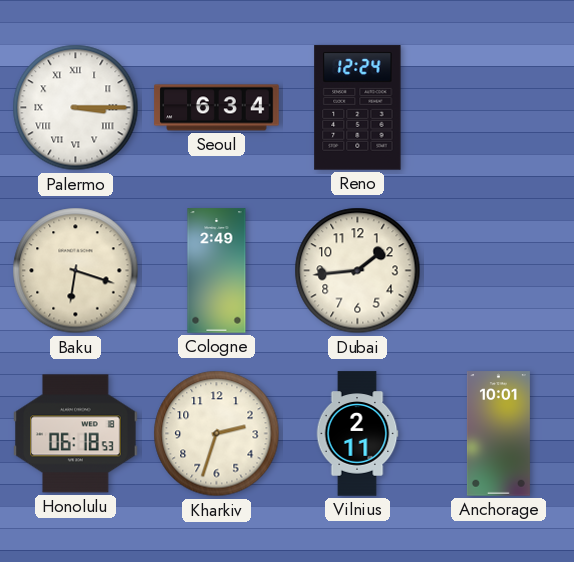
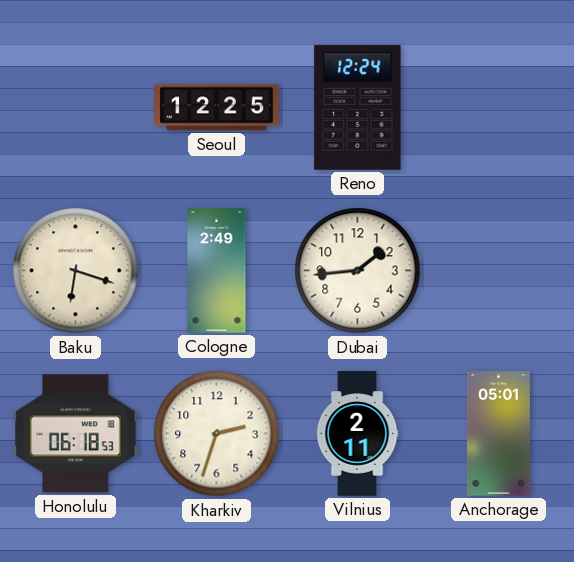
Palermo: 3:15 -> none (76, 108)
Seoul: 6:34 -> 12:25 (217, 108)
Anchorage: 10:01 -> 05:01 (498, 434)
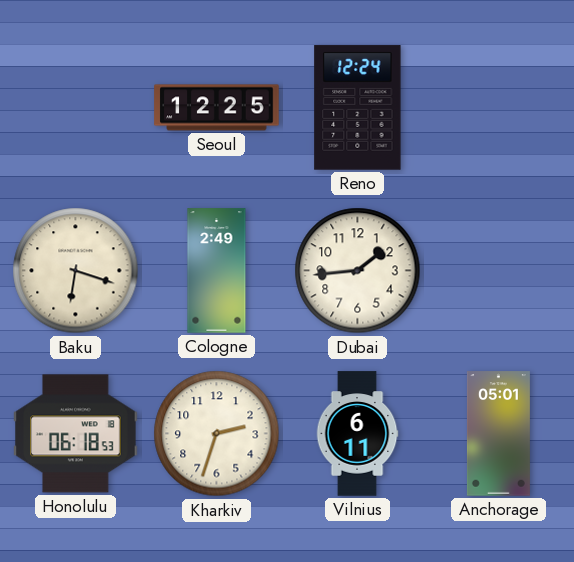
Vilnius: 2:11 -> 6:11 (357, 434)
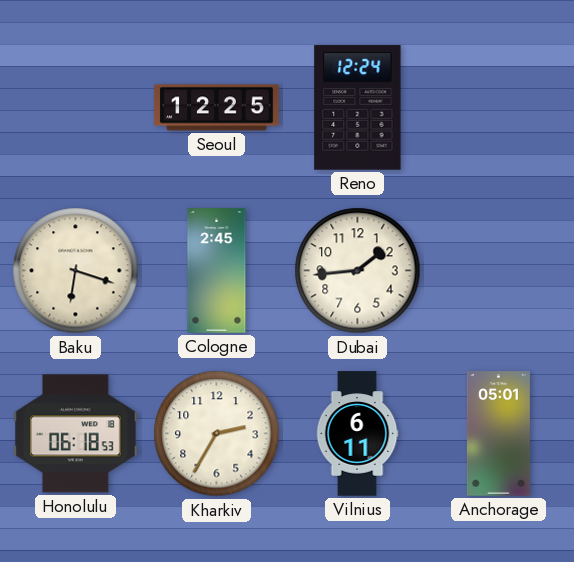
Cologne: 2:49 -> 2:45 (217, 271)
Kharkiv: 2:33 -> 2:35 (217, 434)
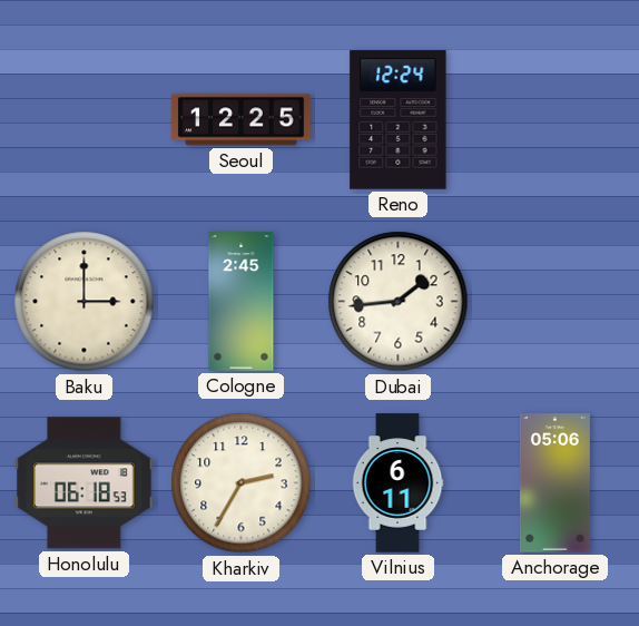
Baku: 6:18 -> 3:00 (85, 302)
Anchorage: 05:01 -> 05:06 (554, 483)
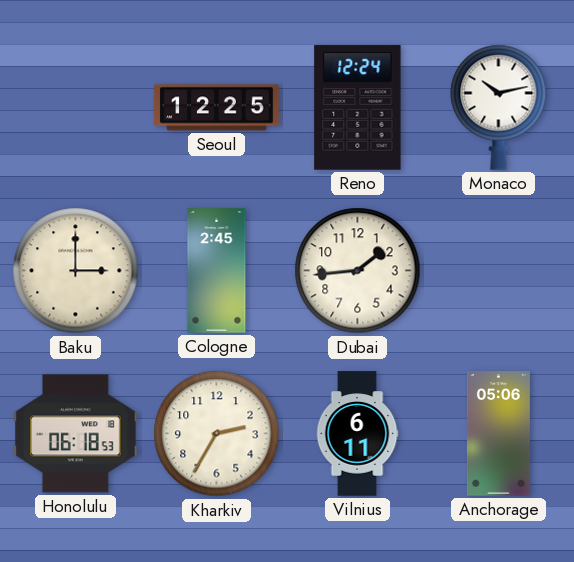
Monaco: none -> 10:13 (499, 107)
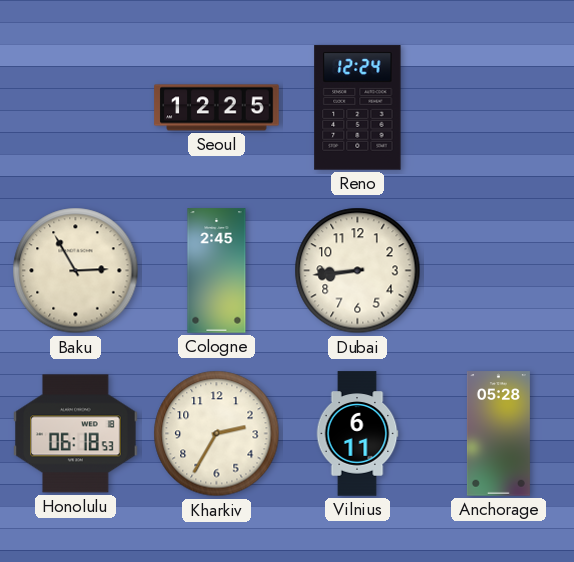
Monaco: 10:13 -> none (499, 107)
Baku: 3:00 -> 2:55 (76, 271)
Dubai: 1:44 -> 8:44 (358, 271)
Anchorage: 05:06 -> 05:28 (498, 434)
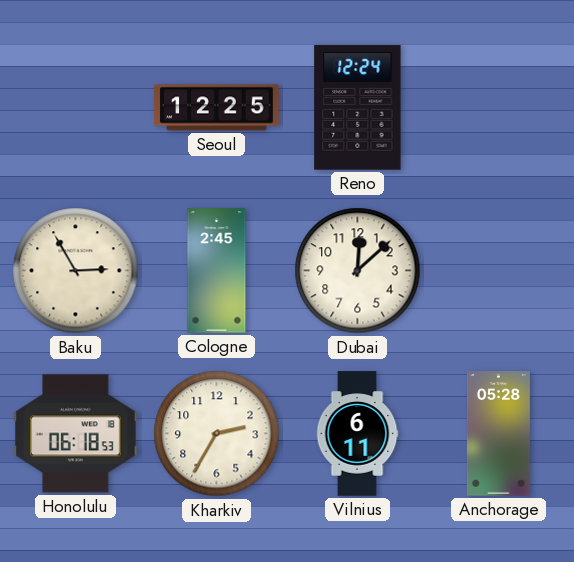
Dubai: 8:44 -> 12:08 (358, 271)
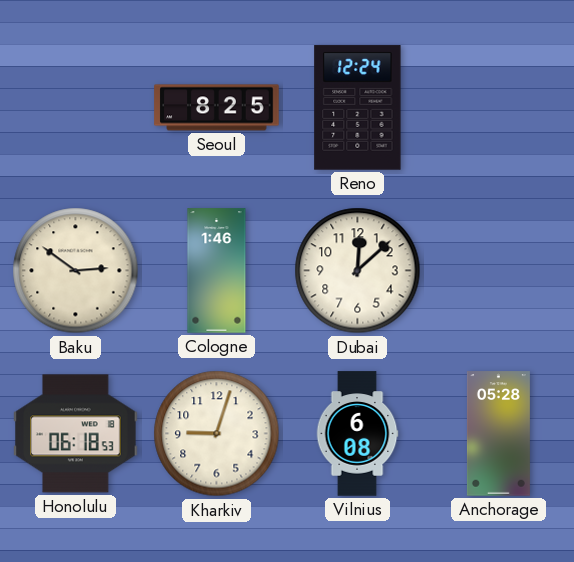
Seoul: 12:25 -> 8:25 (217, 108)
Baku: 2:55 -> 2:51 (76, 271)
Cologne: 2:45 -> 1:46 (217, 271)
Kharkiv: 2:35 -> 9:03 (217, 434)
Vilnius: 6:11 -> 6:08 (357, 434)
